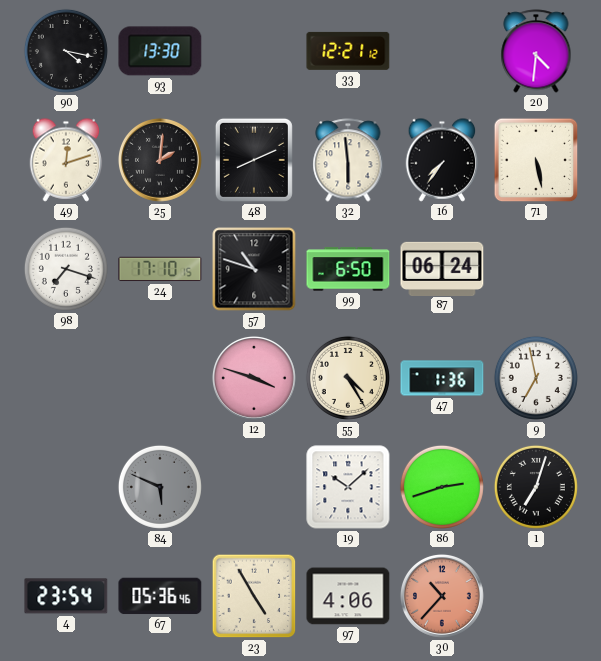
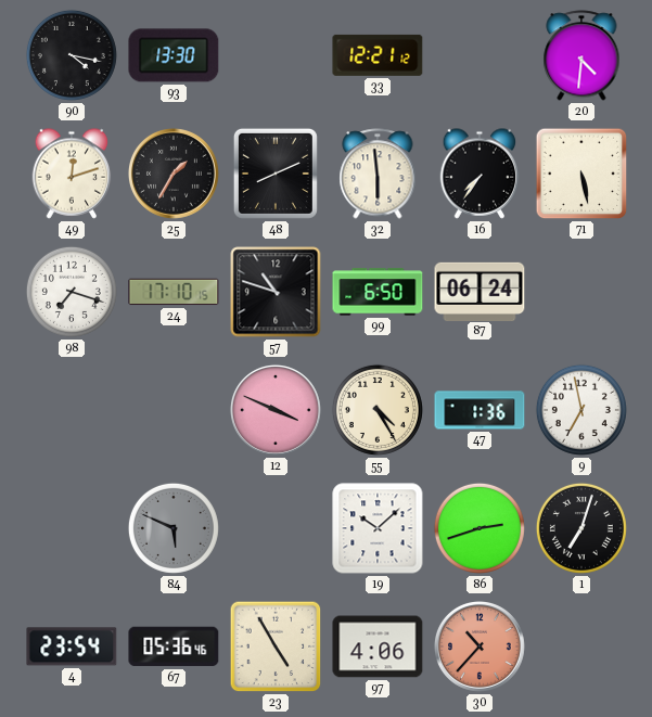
25: 2:01 -> 1:35 (174, 174)
12: 3:48 -> 3:49 (276, 410)
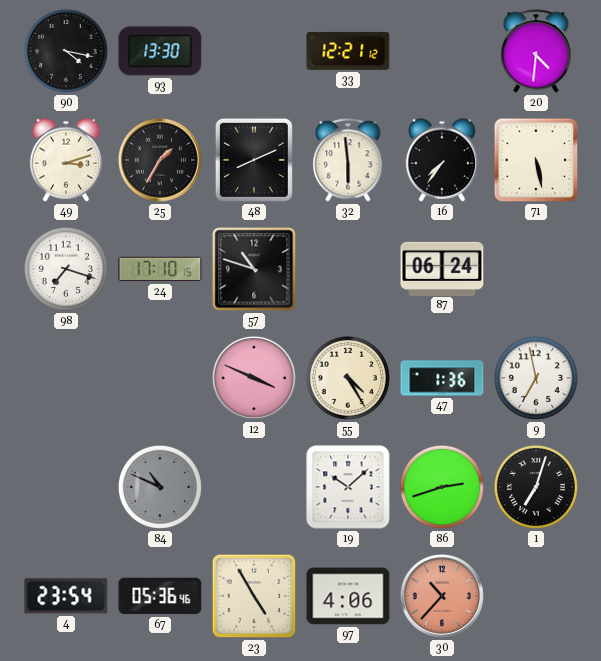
49: 12:12 -> 3:12 (66, 160)
99: 6:50 -> none (378, 292)
84: 5:49 -> 10:49 (160, 487)
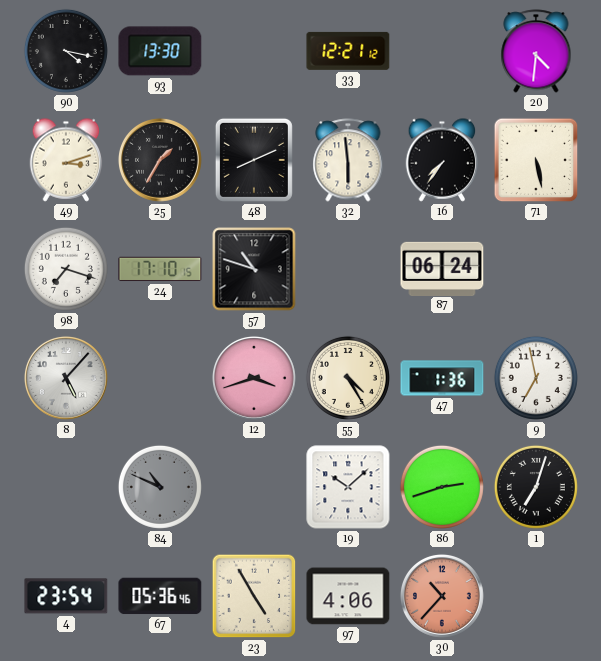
8: none -> 5:07 (66, 378)
12: 3:49 -> 3:42 (254, 378)
